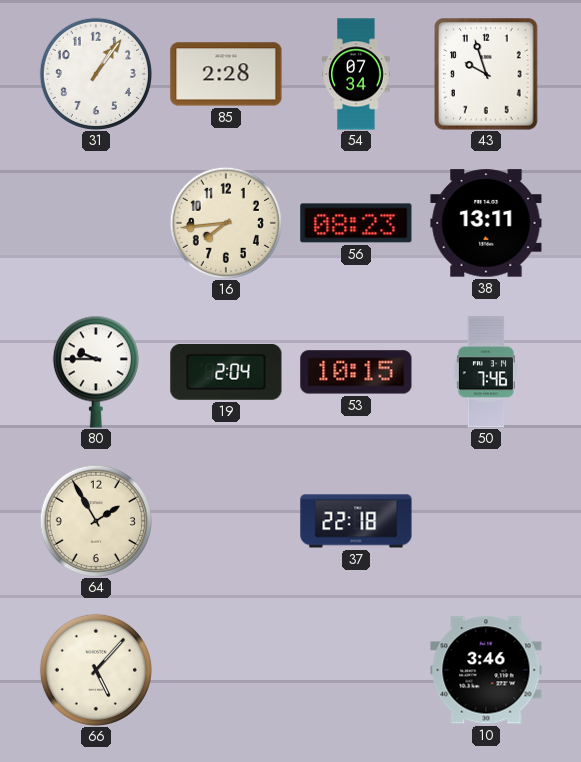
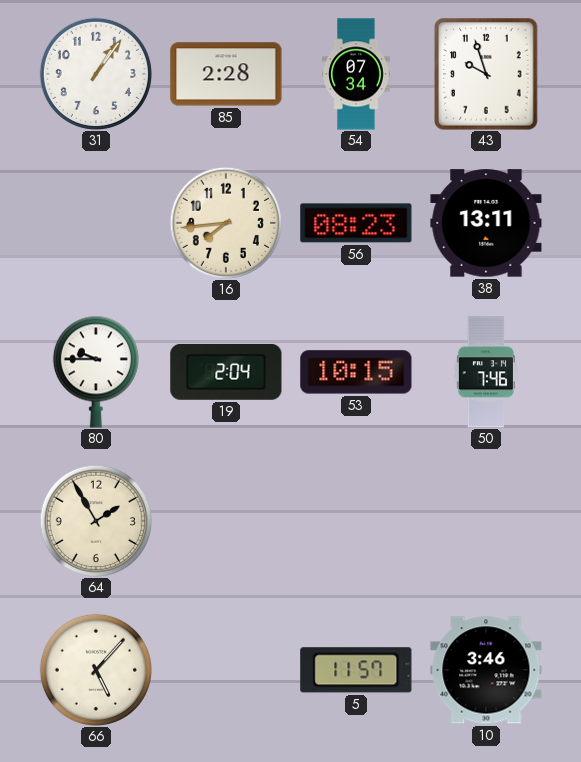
37: 22:18 -> none (356, 521)
5: none -> 11:57 (356, 670)
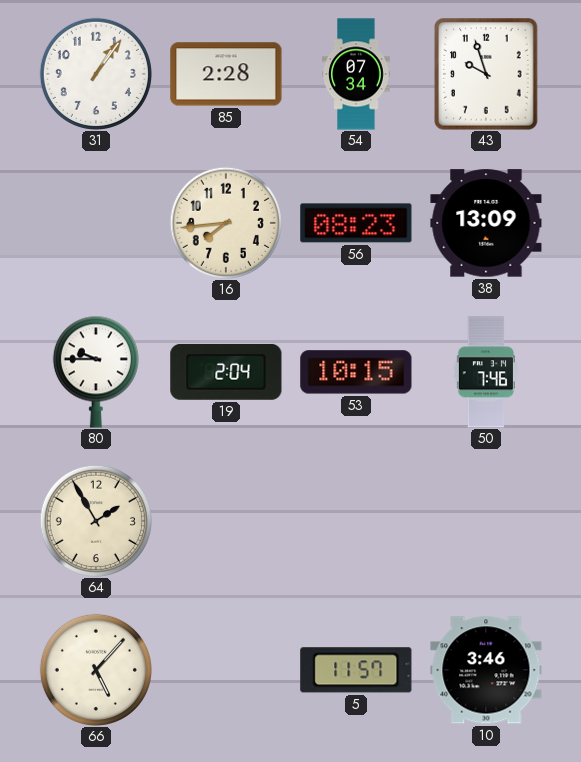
38: 13:11 -> 13:09 (486, 223)
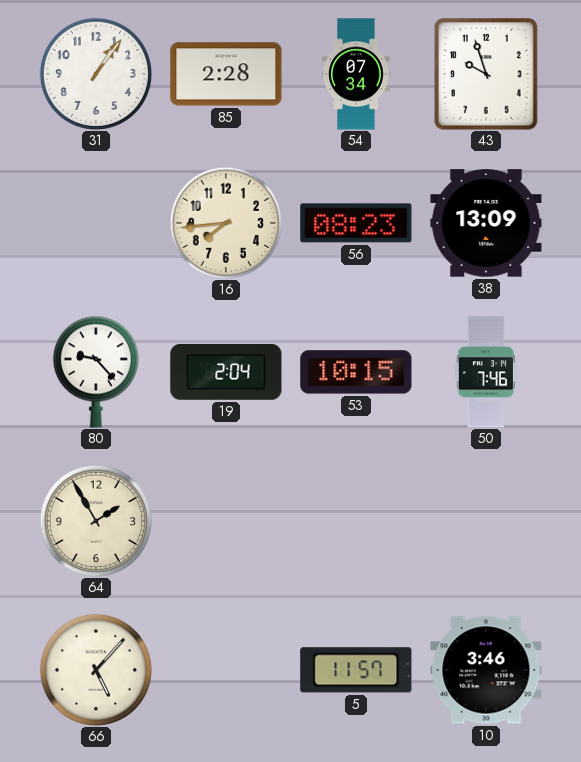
80: 9:45 -> 9:23 (96, 372)
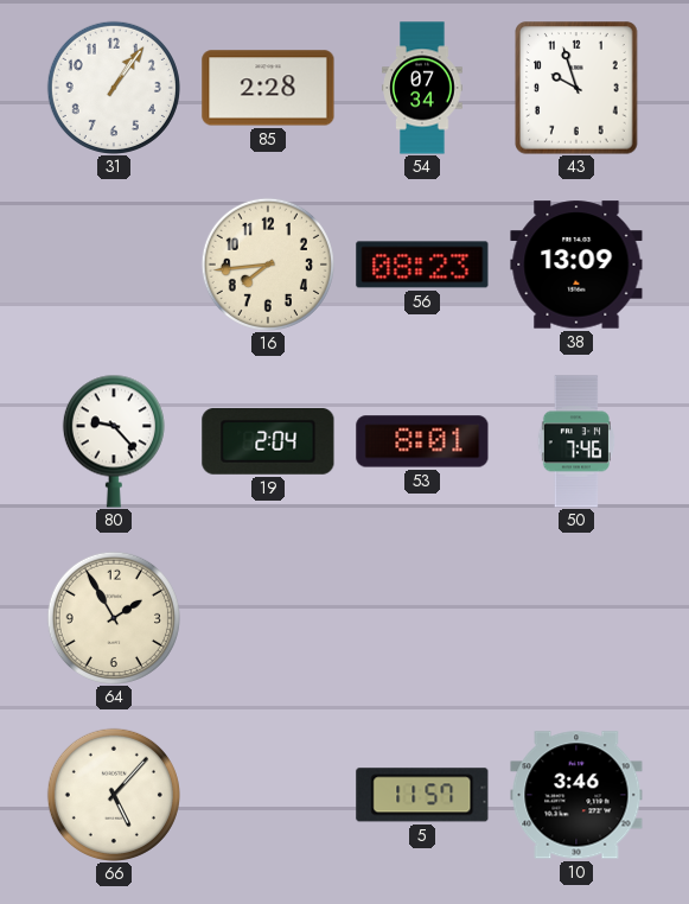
53: 10:15 -> 8:01 (422, 441)
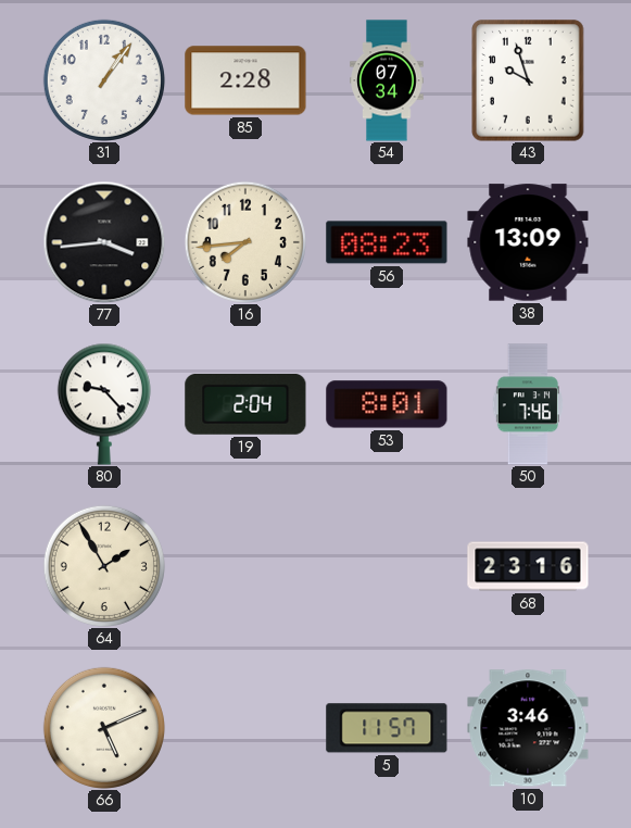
77: none -> 3:44 (104, 242)
68: none -> 23:16 (528, 566)
66: 5:07 -> 5:11 (104, 728)
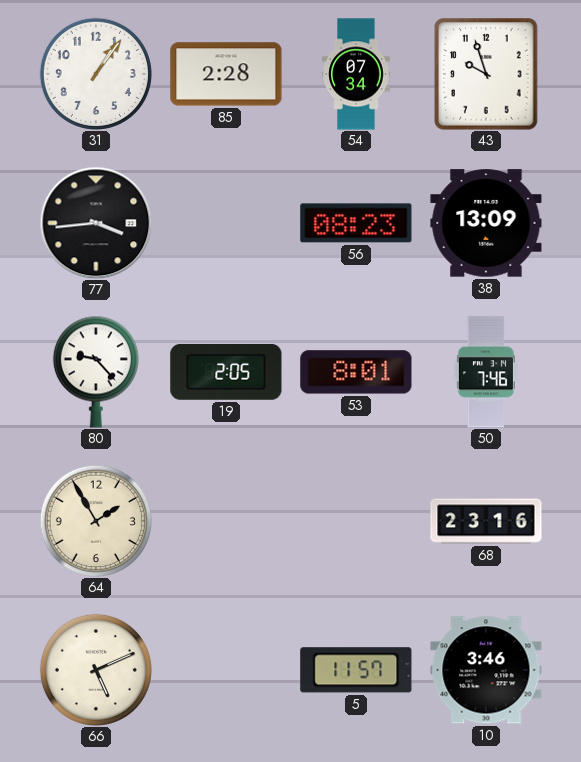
16: 7:44 -> none (245, 242)
19: 2:04 -> 2:05 (226, 372)
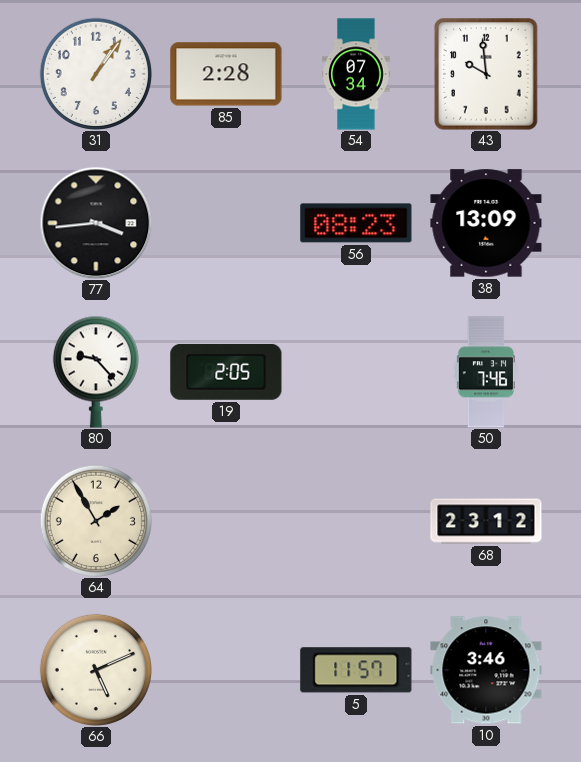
43: 9:57 -> 9:59 (486, 74)
53: 8:01 -> none (356, 372)
68: 23:16 -> 23:12 (486, 521)
